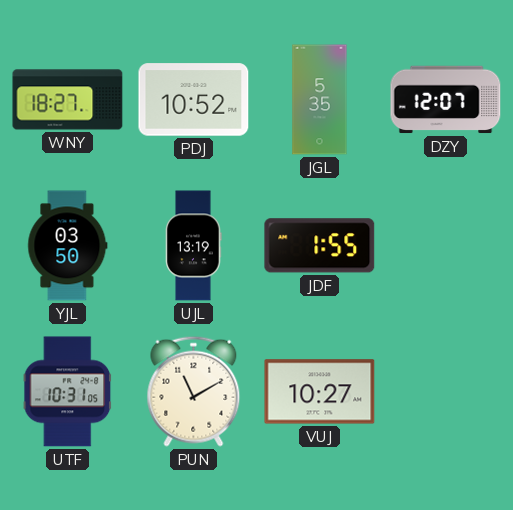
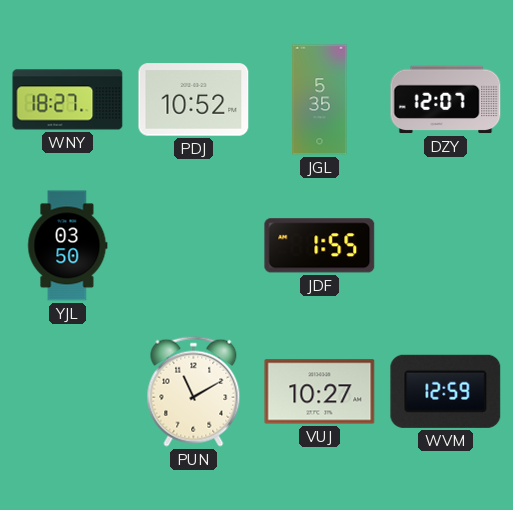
UJL: 13:19 -> none (193, 246)
UTF: 10:31 -> none (68, 392)
WVM: none -> 12:59 (446, 391)
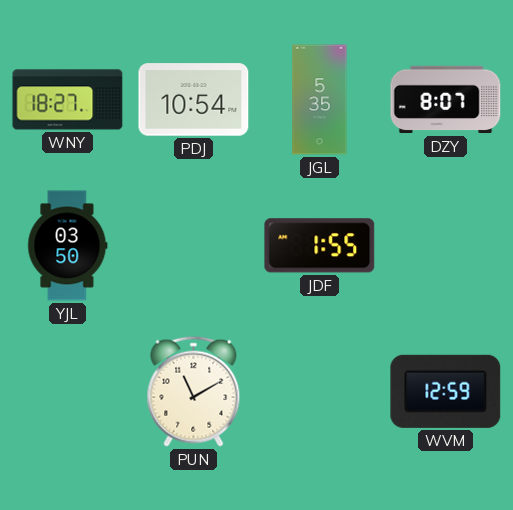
PDJ: 10:52 -> 10:54 (194, 100)
DZY: 12:07 -> 8:07 (446, 100)
VUJ: 10:27 -> none (320, 392)
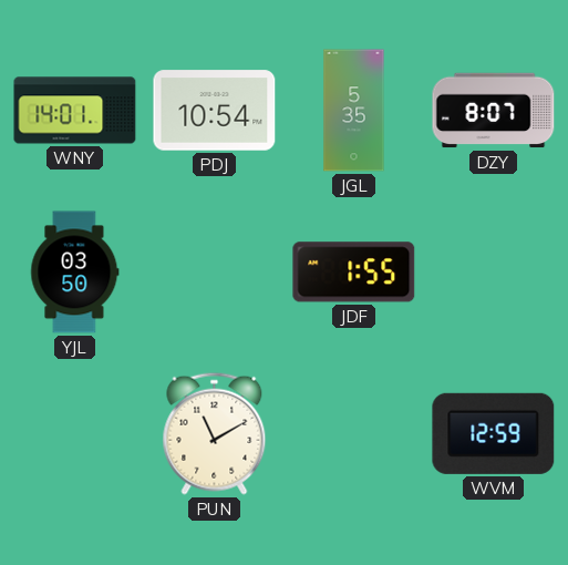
WNY: 18:27 -> 14:01 (75, 111)
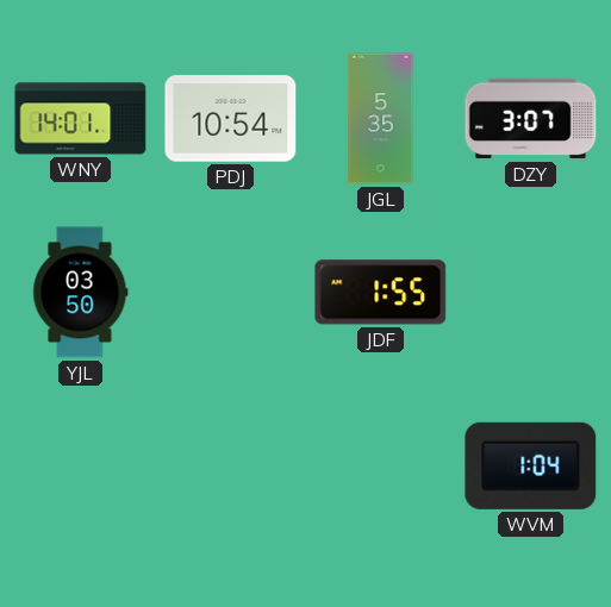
DZY: 8:07 -> 3:07 (531, 119)
PUN: 11:10 -> none (215, 433)
WVM: 12:59 -> 1:04 (531, 465)
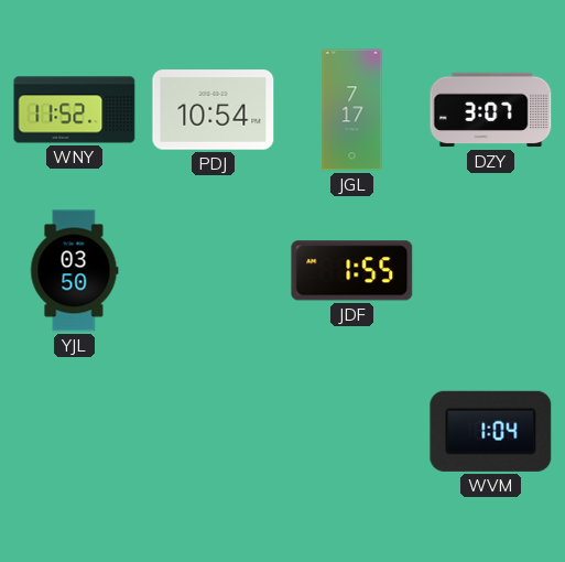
WNY: 14:01 -> 11:52 (75, 110)
JGL: 5:35 -> 7:17 (352, 110)
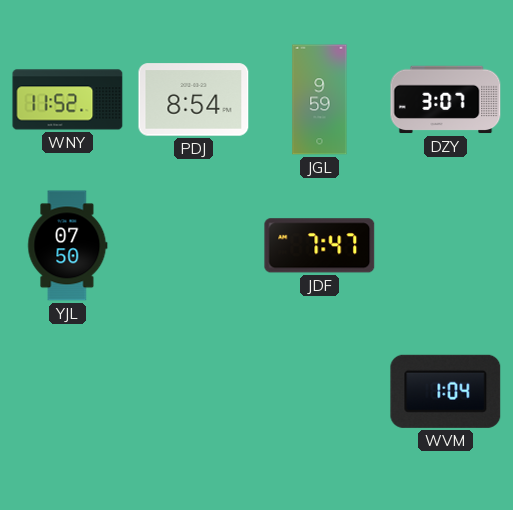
PDJ: 10:54 -> 8:54 (194, 100)
JGL: 7:17 -> 9:59 (320, 100)
YJL: 03:50 -> 07:50 (68, 246)
JDF: 1:55 -> 7:47 (320, 246)
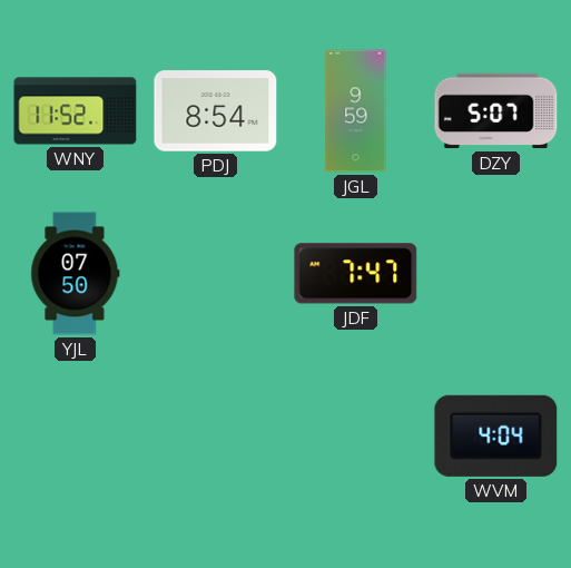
DZY: 3:07 -> 5:07 (496, 111)
WVM: 1:04 -> 4:04 (496, 435)
